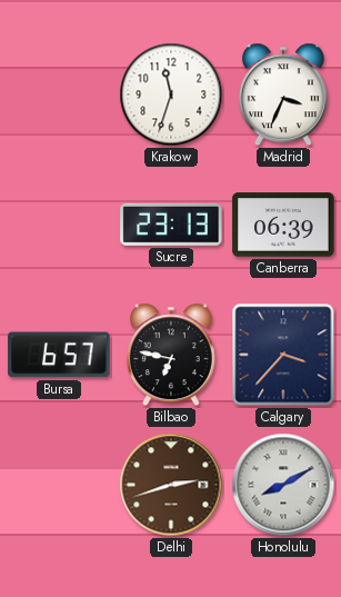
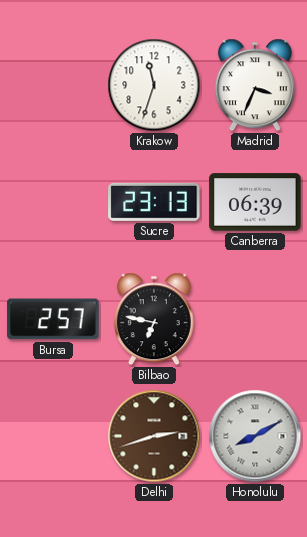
Bursa: 6:57 -> 2:57 (53, 319)
Calgary: 3:37 -> none (283, 355)
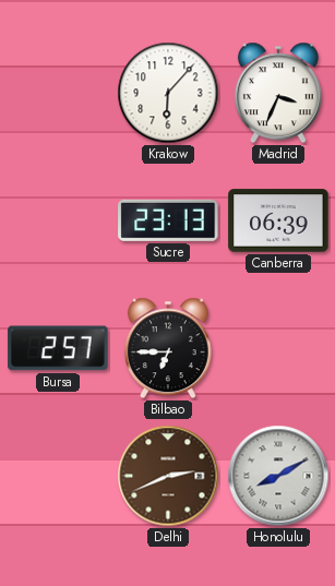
Krakow: 11:33 -> 6:07 (168, 93)
Bilbao: 6:47 -> 6:45 (168, 348)
Delhi: 2:42 -> 2:41 (168, 476)
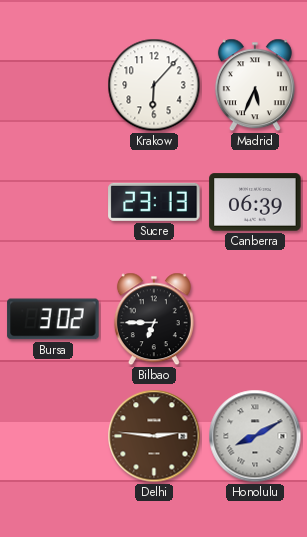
Madrid: 3:34 -> 5:34 (255, 85)
Bursa: 2:57 -> 3:02 (53, 319)
Delhi: 2:41 -> 2:46 (154, 436)
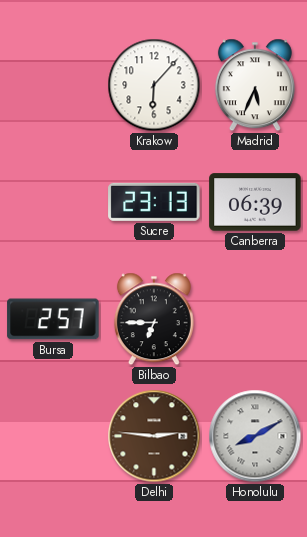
Bursa: 3:02 -> 2:57 (53, 319)
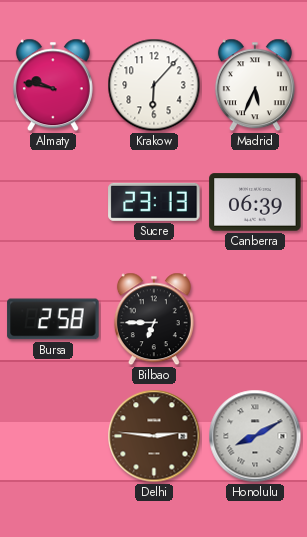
Almaty: none -> 9:47 (53, 85)
Bursa: 2:57 -> 2:58 (53, 319)
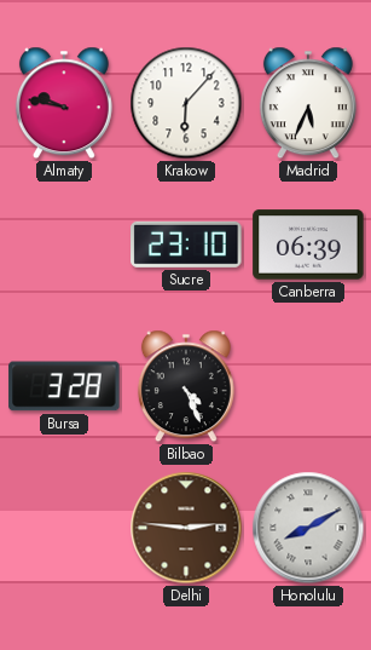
Sucre: 23:13 -> 23:10 (186, 245)
Bursa: 2:58 -> 3:28 (64, 386)
Bilbao: 6:45 -> 4:26 (186, 386)
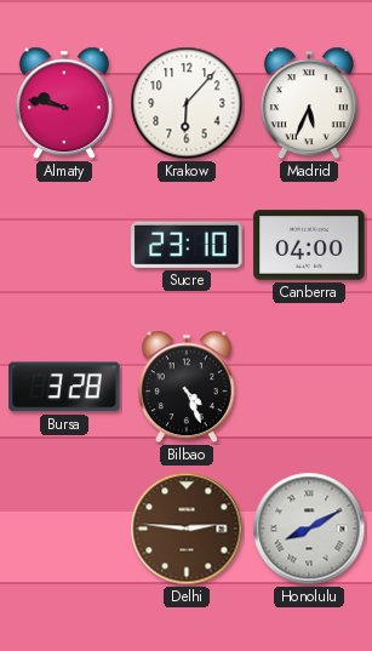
Canberra: 06:39 -> 04:00 (309, 245)
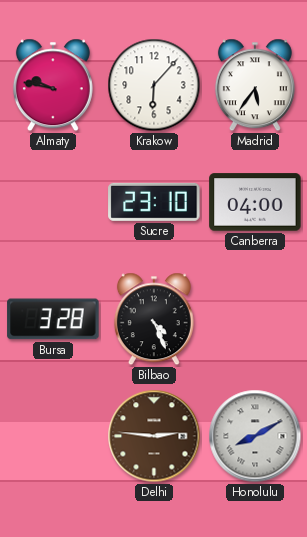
Madrid: 5:34 -> 5:36 (255, 85)
